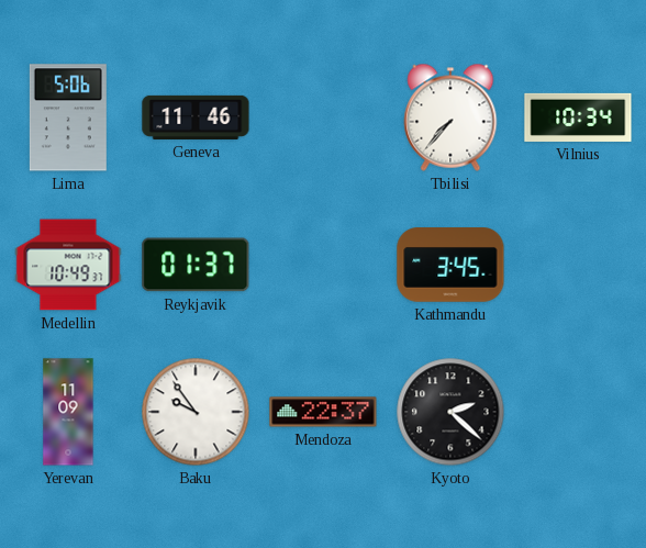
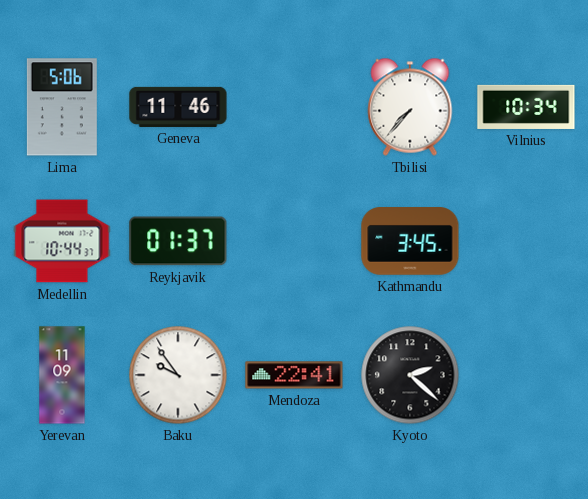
Medellin: 10:49 -> 10:44 (62, 241)
Mendoza: 22:37 -> 22:41 (294, 375)
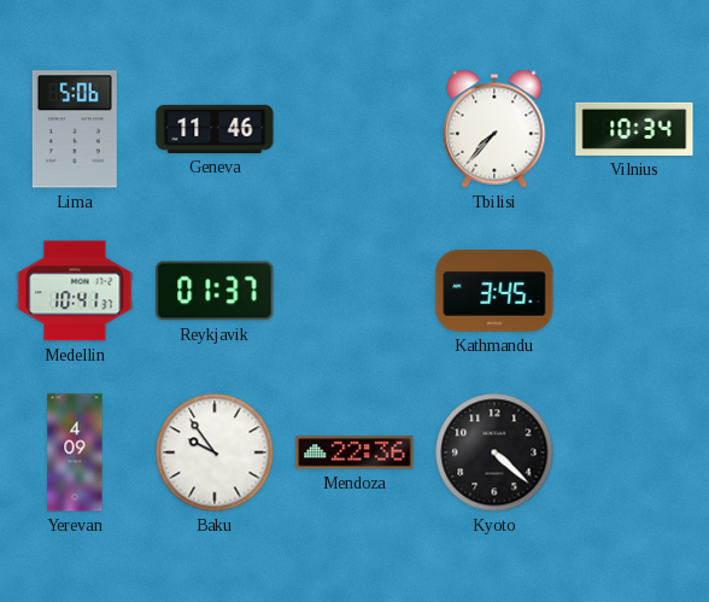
Medellin: 10:44 -> 10:41 (75, 291)
Yerevan: 11:09 -> 4:09 (75, 452)
Mendoza: 22:41 -> 22:36 (354, 452)
Kyoto: 2:22 -> 4:22 (494, 452)
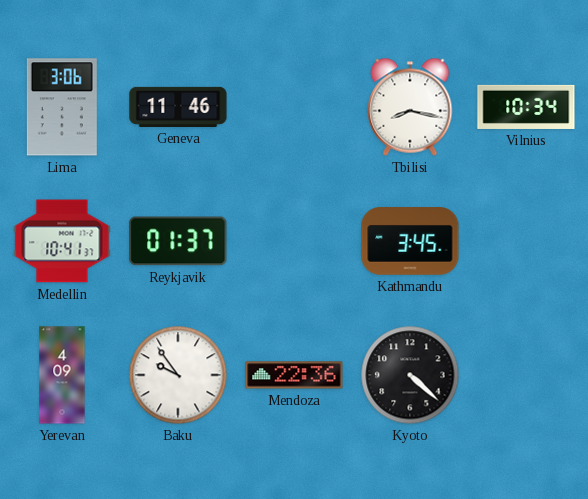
Lima: 5:06 -> 3:06 (62, 107)
Tbilisi: 7:37 -> 8:17 (410, 107)
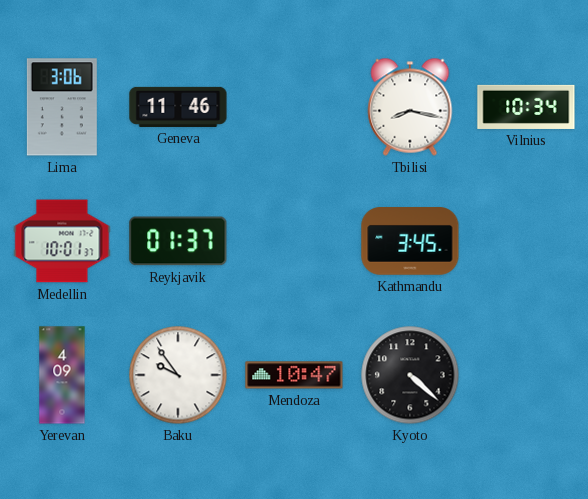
Medellin: 10:41 -> 10:01 (62, 241)
Mendoza: 22:36 -> 10:47 (294, 375)
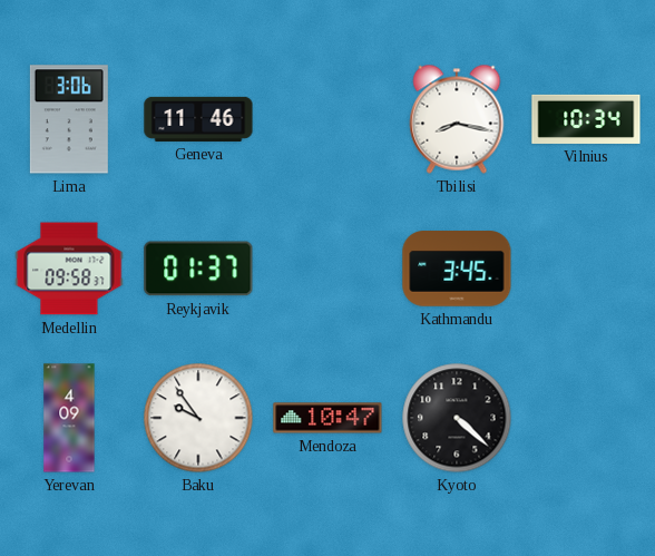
Medellin: 10:01 -> 09:58 (69, 269)
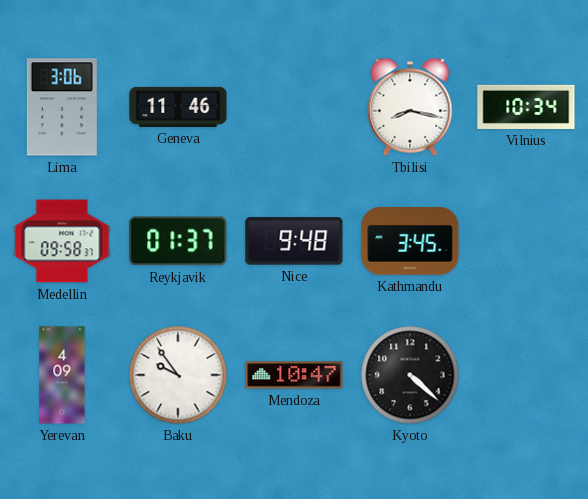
Nice: none -> 9:48 (294, 241)
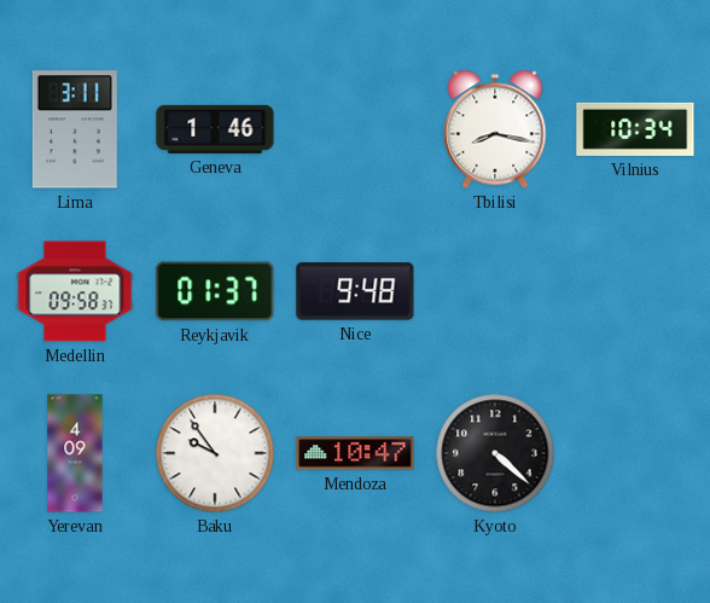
Lima: 3:06 -> 3:11 (75, 129)
Geneva: 11:46 -> 1:46 (215, 129)
Kathmandu: 3:45 -> none (410, 241)
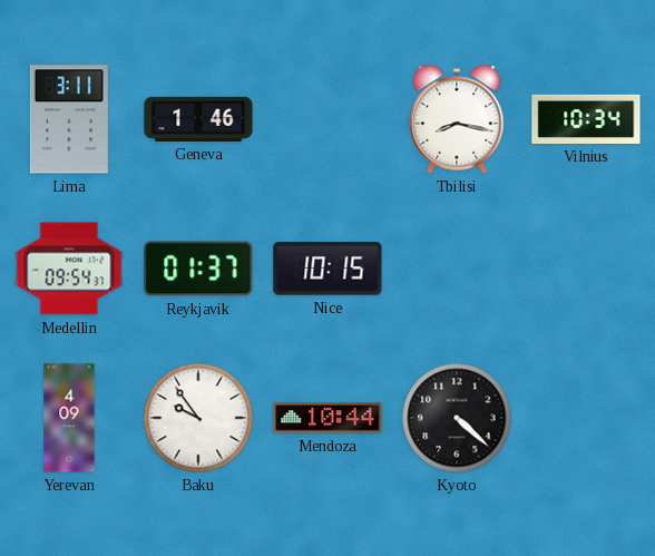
Medellin: 09:58 -> 09:54 (69, 269)
Nice: 9:48 -> 10:15 (327, 269)
Mendoza: 10:47 -> 10:44 (327, 418)
